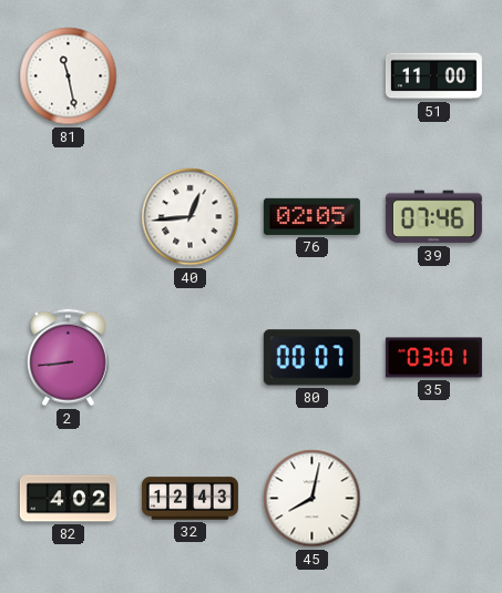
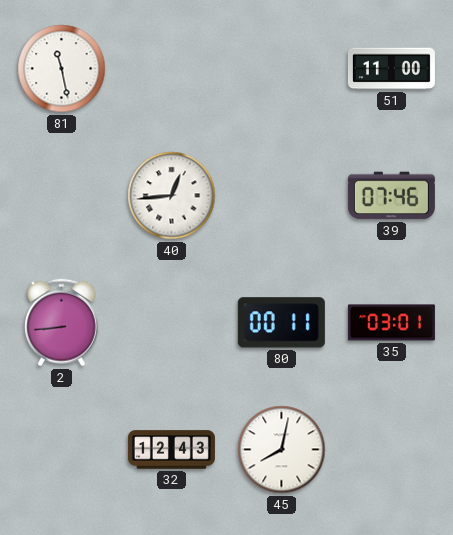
76: 02:05 -> none (311, 216)
80: 00:07 -> 00:11 (281, 323)
82: 4:02 -> none (68, 499)
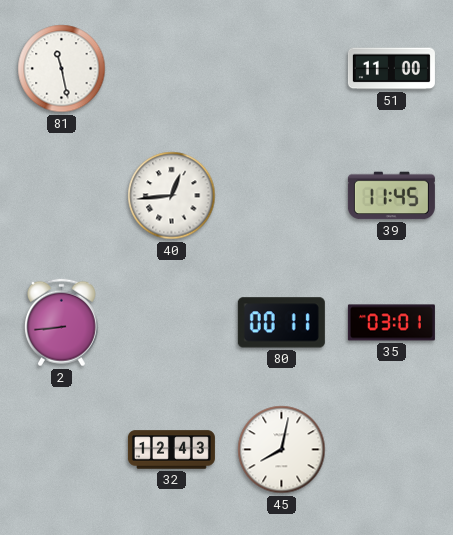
39: 07:46 -> 11:45 (391, 196)
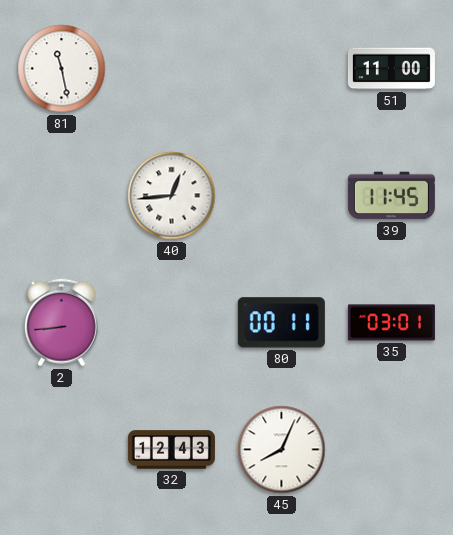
45: 8:02 -> 8:04 (282, 450)
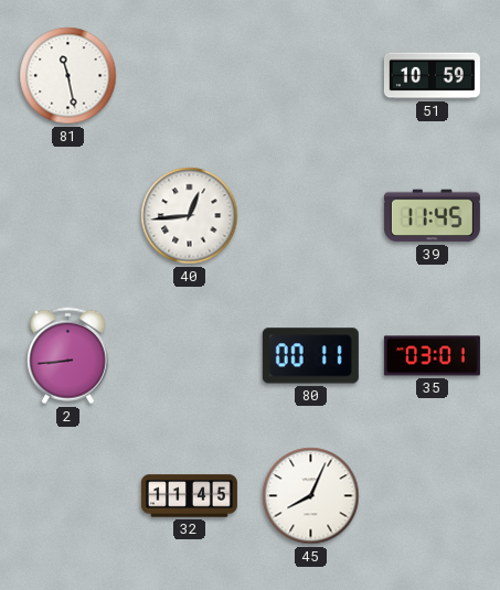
51: 11:00 -> 10:59 (432, 76)
32: 12:43 -> 11:45 (189, 496)
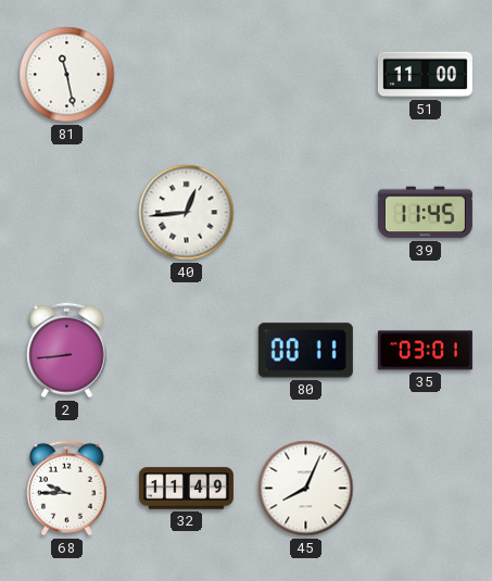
51: 10:59 -> 11:00 (425, 75)
68: none -> 9:45 (66, 489)
32: 11:45 -> 11:49 (186, 489)
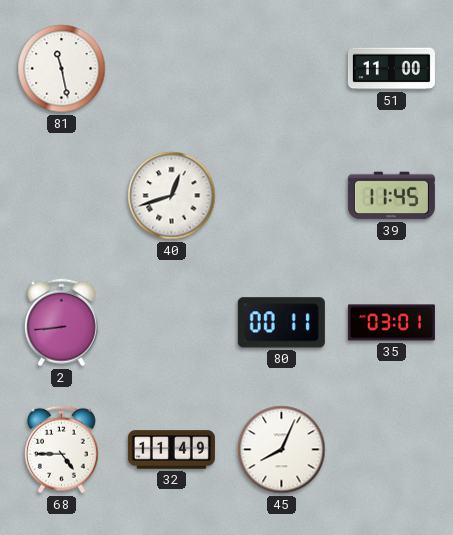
40: 12:44 -> 12:42 (172, 196)
68: 9:45 -> 4:45 (61, 450)
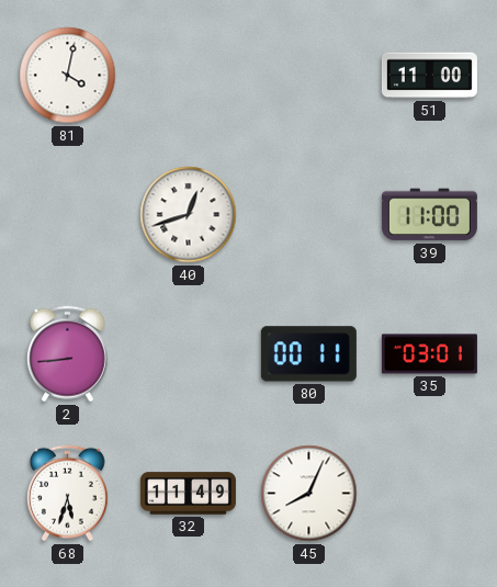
81: 11:28 -> 4:02 (68, 76)
39: 11:45 -> 11:00 (429, 215)
68: 4:45 -> 5:33 (67, 494)
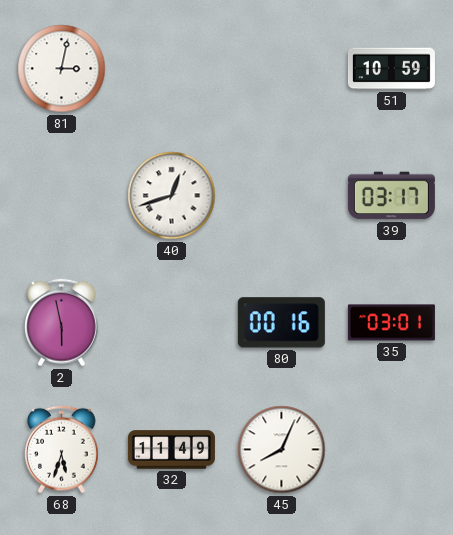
81: 4:02 -> 3:02 (62, 69)
51: 11:00 -> 10:59 (391, 69)
39: 11:00 -> 03:17 (391, 196)
2: 8:44 -> 5:58 (61, 323)
80: 00:11 -> 00:16 (281, 323)
